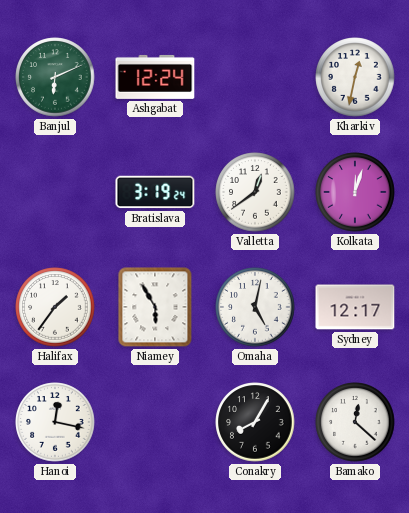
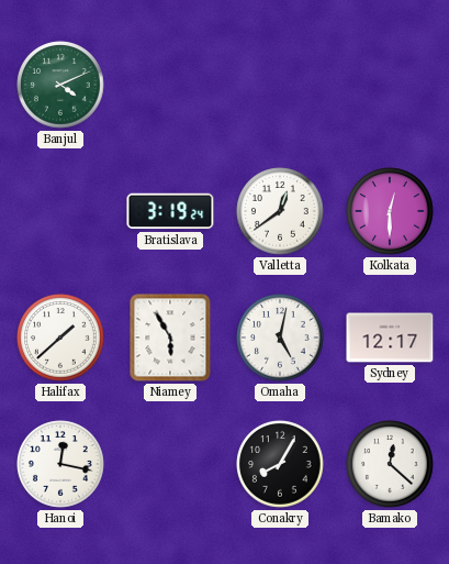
Banjul: 6:11 -> 4:11 (60, 85)
Ashgabat: 12:24 -> none (155, 77)
Kharkiv: 12:32 -> none (355, 77)
Kolkata: 12:03 -> 12:30 (390, 211)
Halifax: 1:36 -> 1:38 (60, 338)
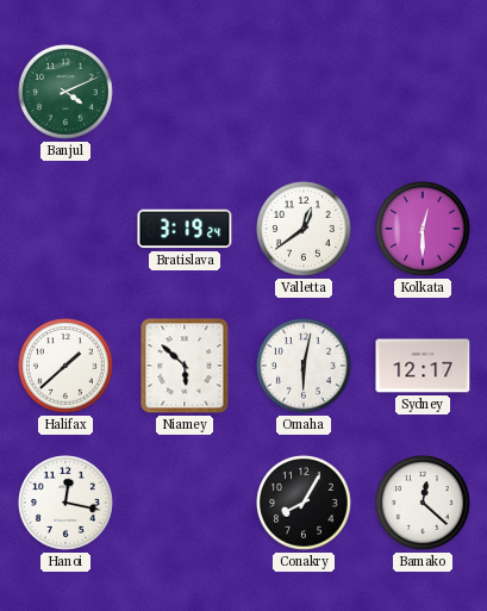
Niamey: 5:55 -> 5:52 (185, 366)
Omaha: 5:02 -> 6:02 (304, 366)
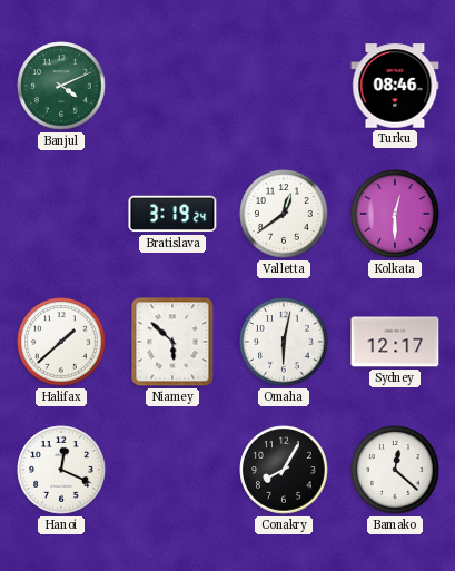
Turku: none -> 08:46 (395, 86)
Hanoi: 12:17 -> 12:19 (61, 470)
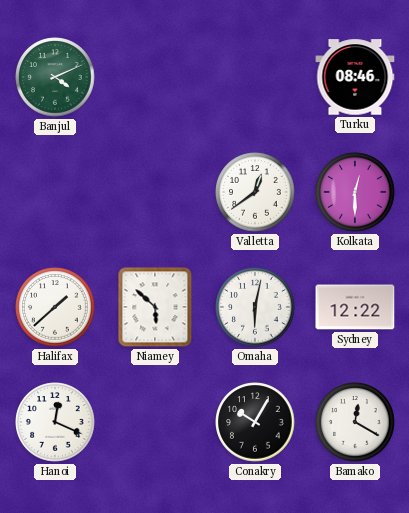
Bratislava: 3:19 -> none (172, 214)
Sydney: 12:17 -> 12:22 (355, 307)
Conakry: 8:05 -> 10:05 (255, 422)
Bamako: 12:22 -> 12:20 (355, 422)
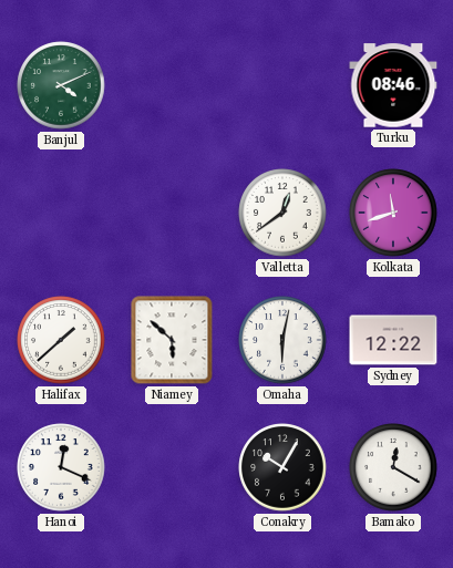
Kolkata: 12:30 -> 11:42 (393, 213)
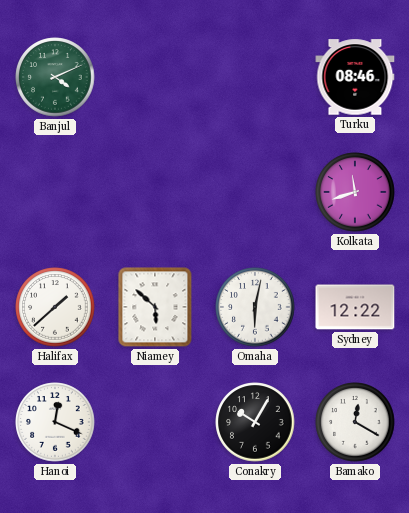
Valletta: 12:39 -> none (282, 213)
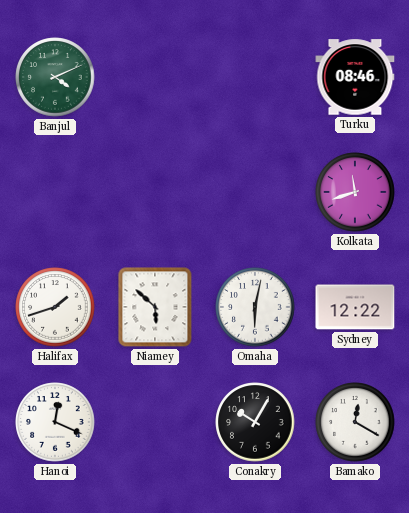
Halifax: 1:38 -> 1:42 (55, 307)
